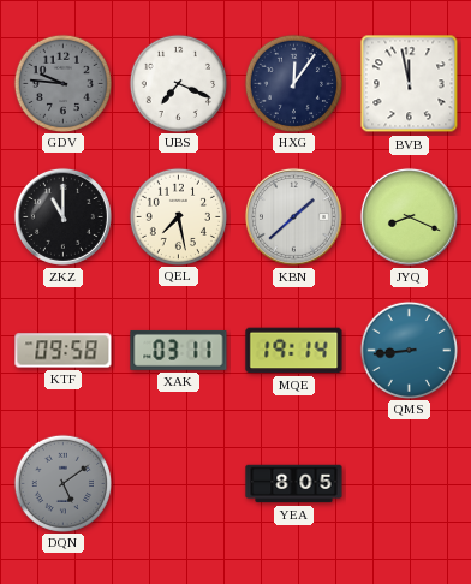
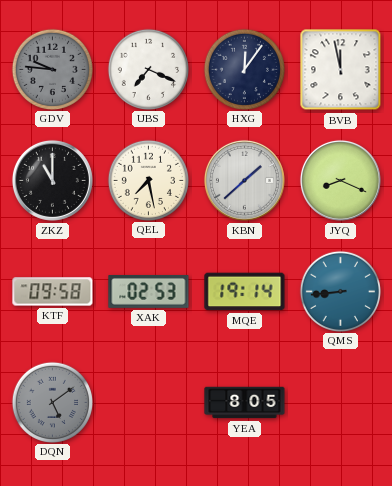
XAK: 03:11 -> 02:53 (149, 291)
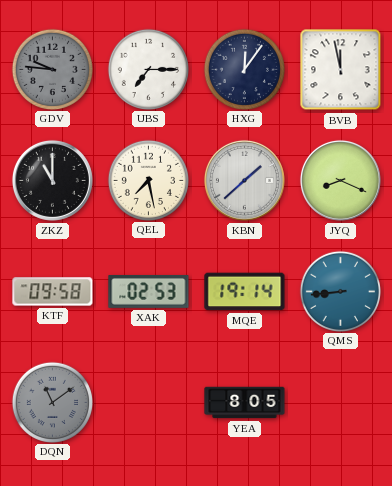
UBS: 7:19 -> 7:15 (148, 69)
DQN: 5:09 -> 11:09 (52, 402)
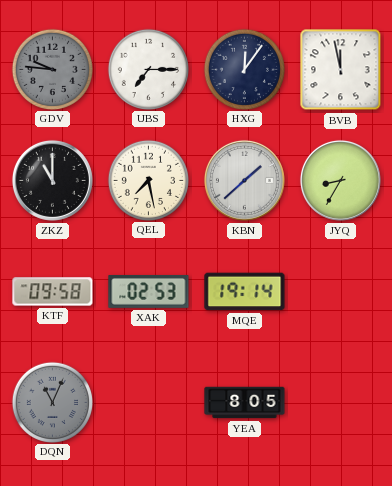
JYQ: 8:19 -> 8:35 (340, 180)
QMS: 8:44 -> none (340, 291)
DQN: 11:09 -> 11:04 (52, 402)
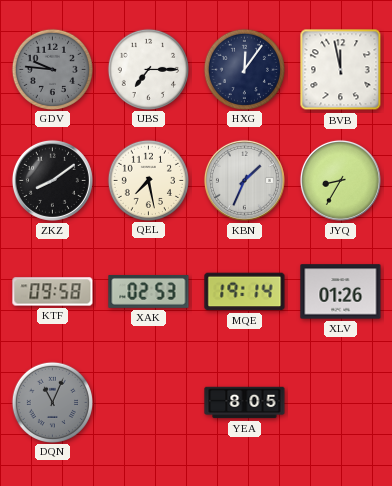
ZKZ: 11:00 -> 8:09 (52, 180)
KBN: 1:38 -> 1:34 (244, 180)
XLV: none -> 01:26 (341, 292)
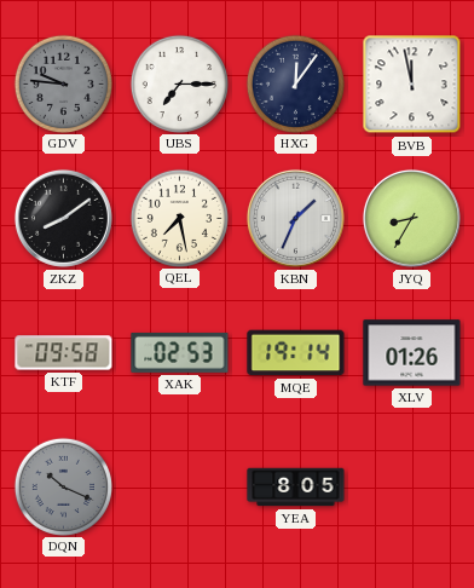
DQN: 11:04 -> 10:19 (63, 486)
